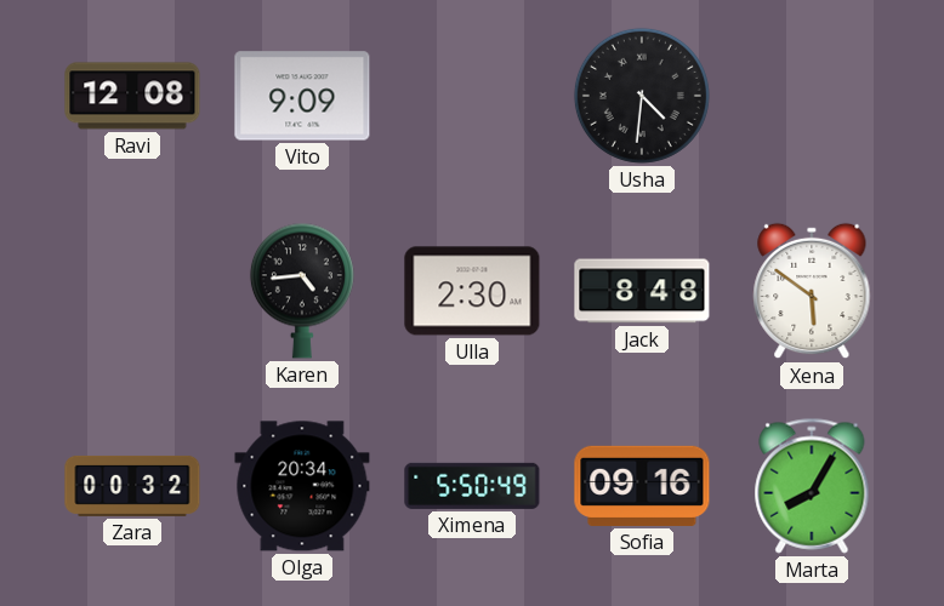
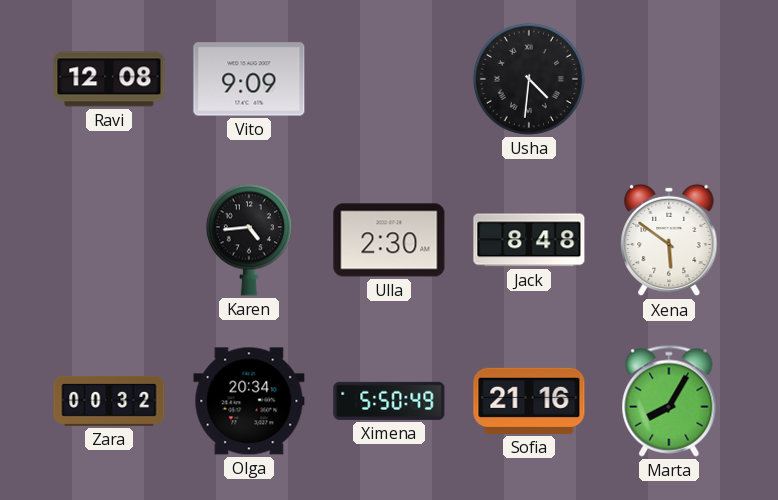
Sofia: 09:16 -> 21:16 (529, 401)
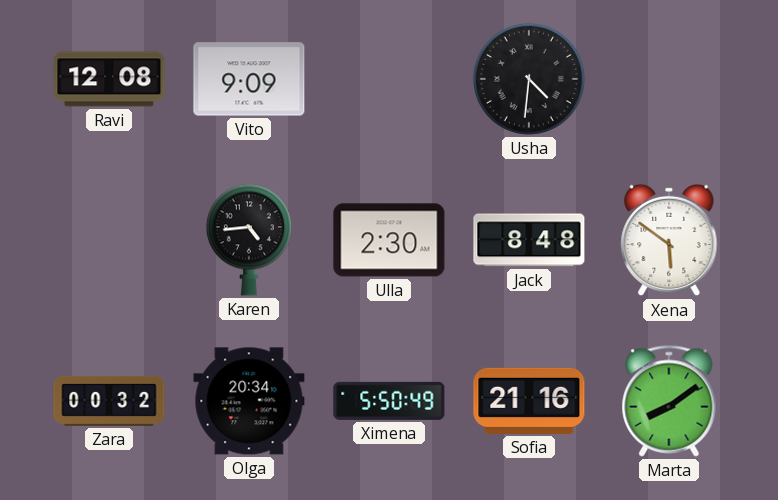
Marta: 8:05 -> 8:09 (669, 401)
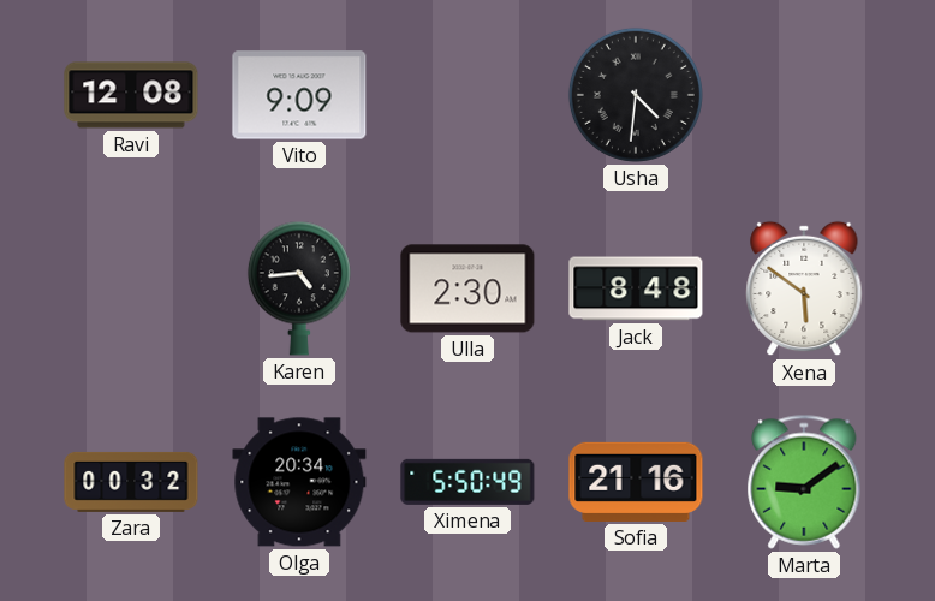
Marta: 8:09 -> 9:09 (804, 482)
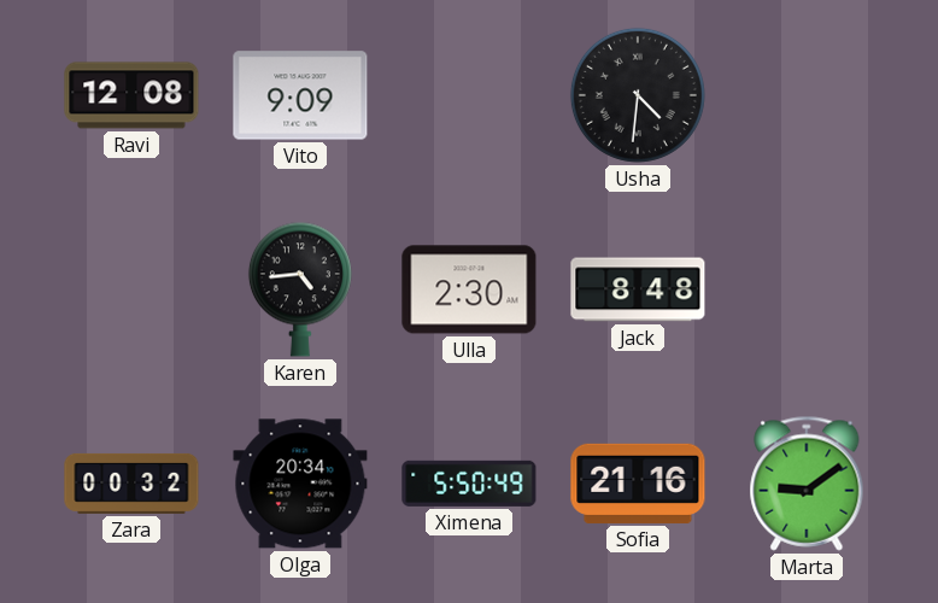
Xena: 5:51 -> none (804, 288)
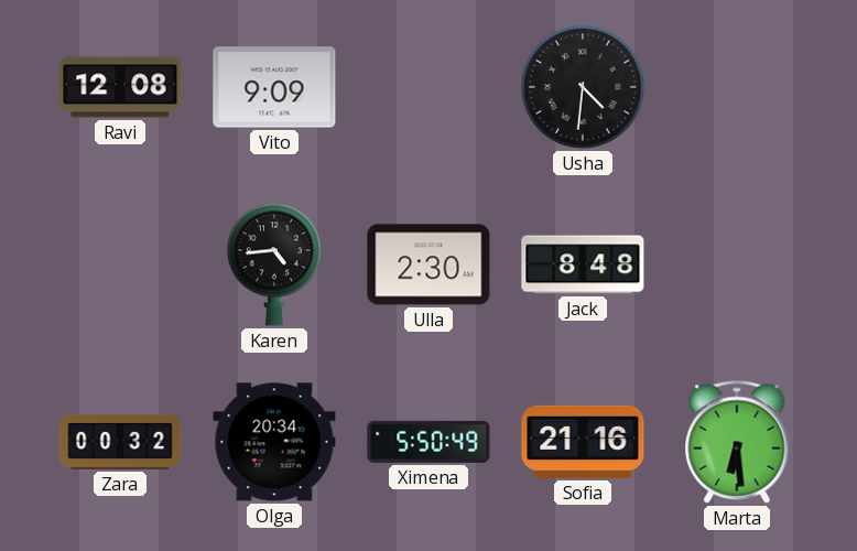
Marta: 9:09 -> 6:29 (737, 442)
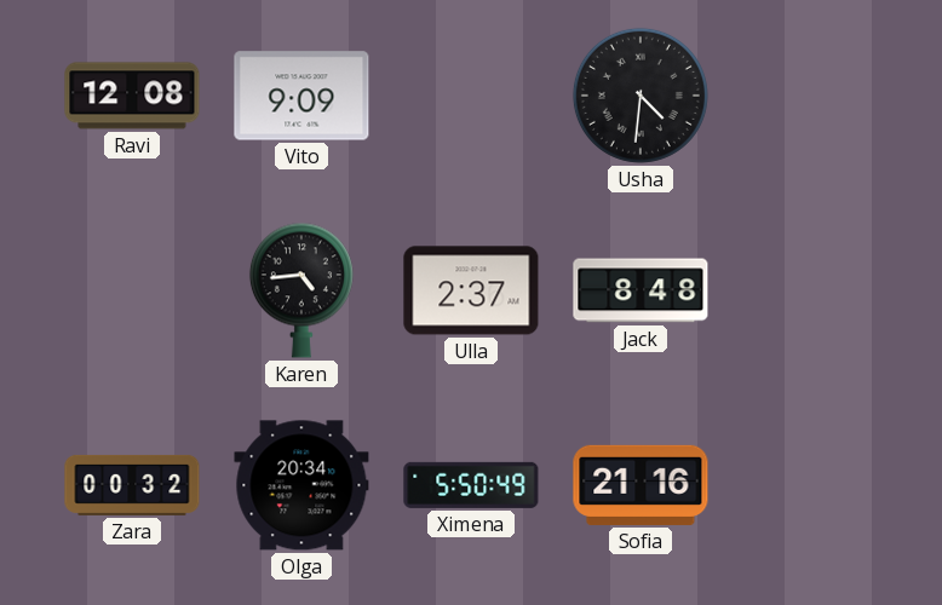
Ulla: 2:30 -> 2:37 (471, 290)
Marta: 6:29 -> none (737, 442)
